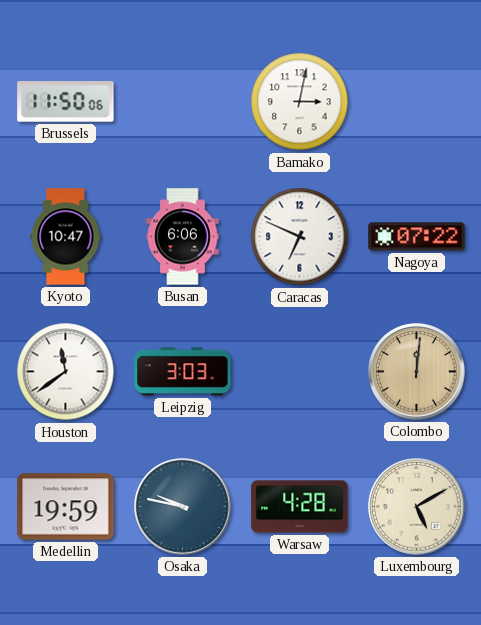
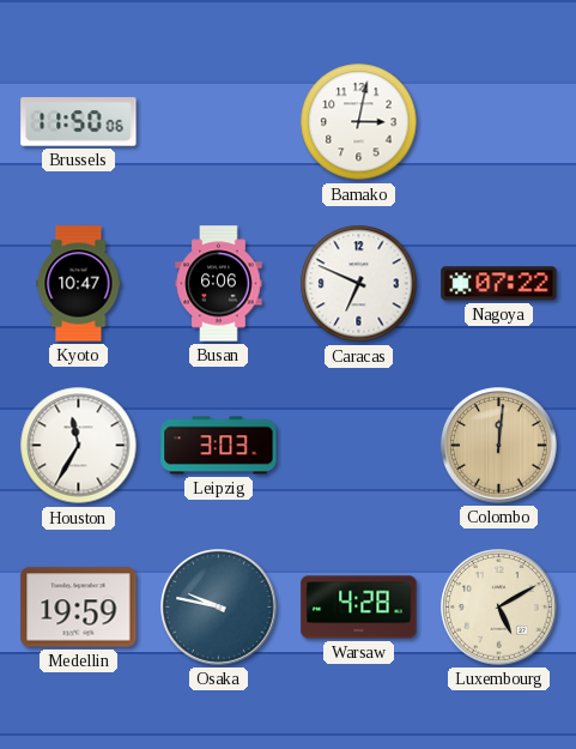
Houston: 11:39 -> 11:35 (79, 446)
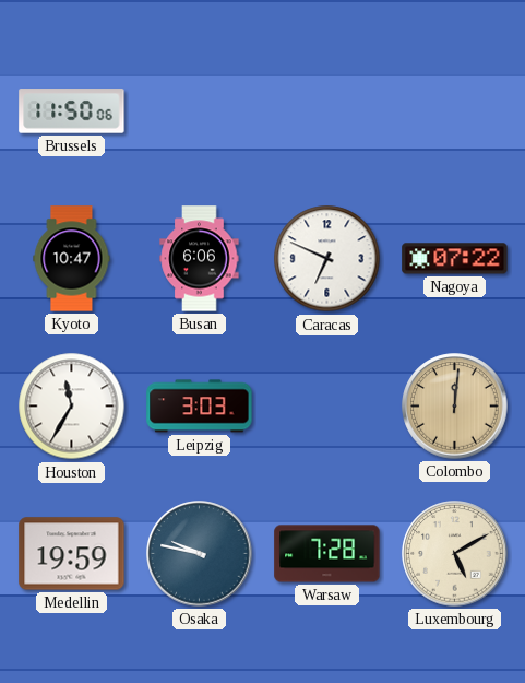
Bamako: 3:02 -> none (359, 122)
Warsaw: 4:28 -> 7:28 (327, 554)
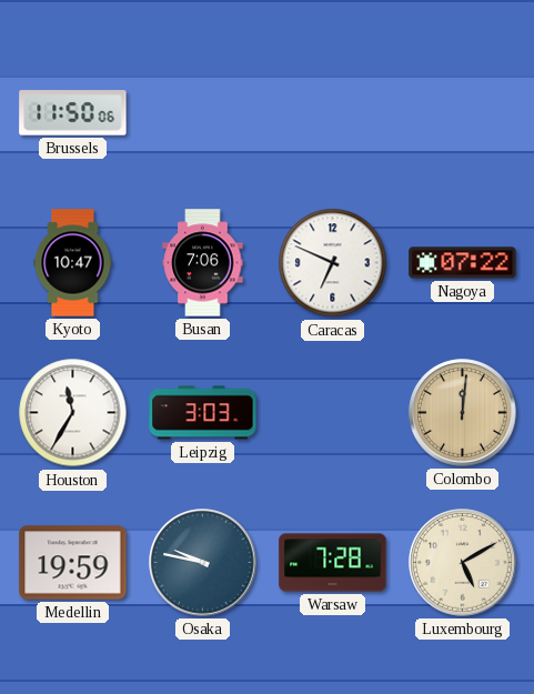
Busan: 6:06 -> 7:06 (203, 263)
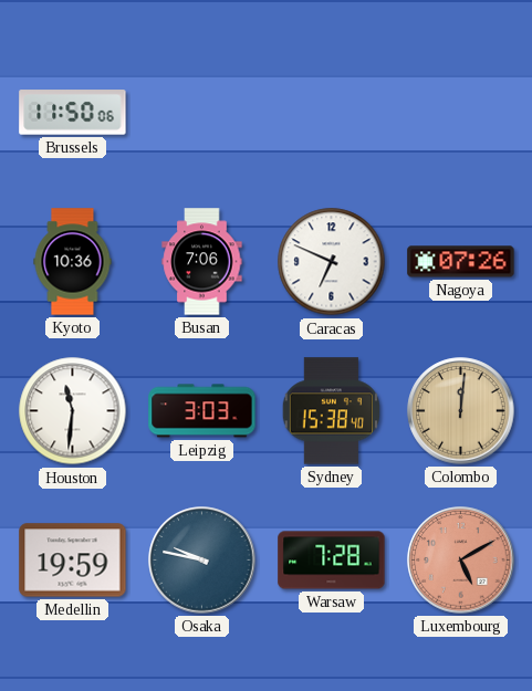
Kyoto: 10:47 -> 10:36 (73, 262)
Nagoya: 07:22 -> 07:26 (461, 262)
Houston: 11:35 -> 11:31 (73, 411)
Sydney: none -> 15:38 (331, 411)
Luxembourg dial: cream -> salmon (461, 561)
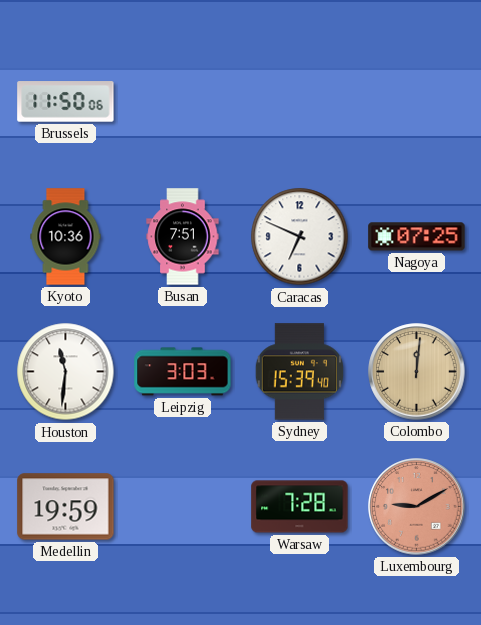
Busan: 7:06 -> 7:51 (183, 237)
Nagoya: 07:26 -> 07:25 (417, 237)
Sydney: 15:38 -> 15:39 (299, 372)
Osaka: 9:47 -> none (202, 561)
Luxembourg: 5:10 -> 9:10 (417, 507)
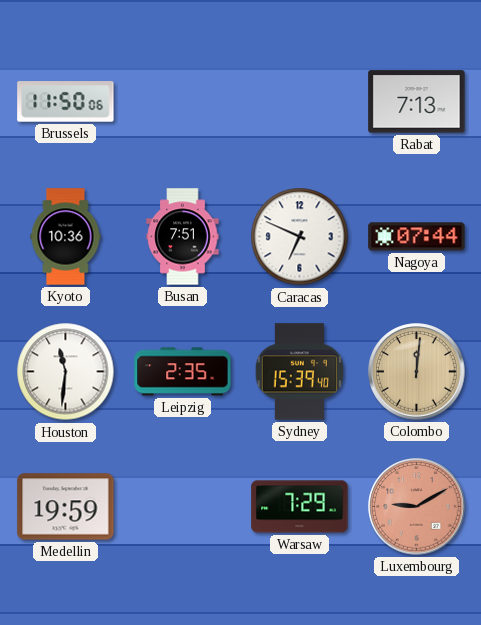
Rabat: none -> 7:13 (417, 102)
Nagoya: 07:25 -> 07:44 (417, 237)
Leipzig: 3:03 -> 2:35 (183, 372)
Warsaw: 7:28 -> 7:29 (300, 507)
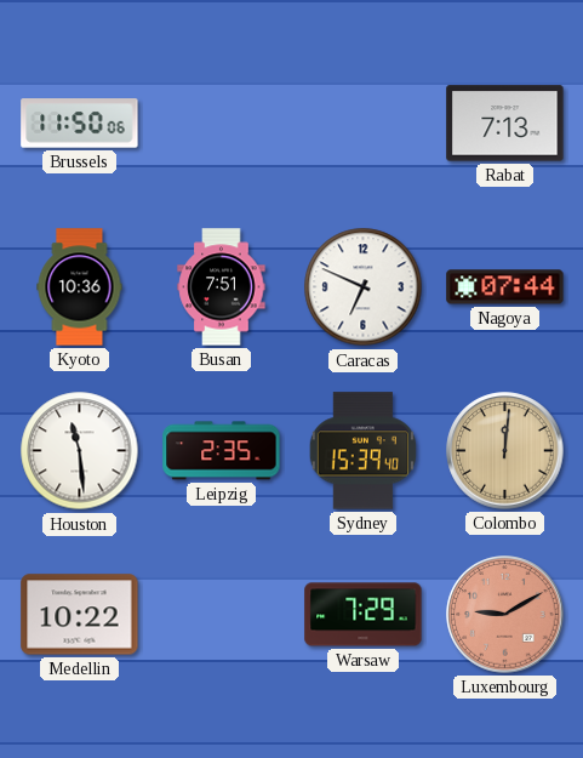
Houston: 11:31 -> 11:29 (80, 451)
Medellin: 19:59 -> 10:22 (80, 615)
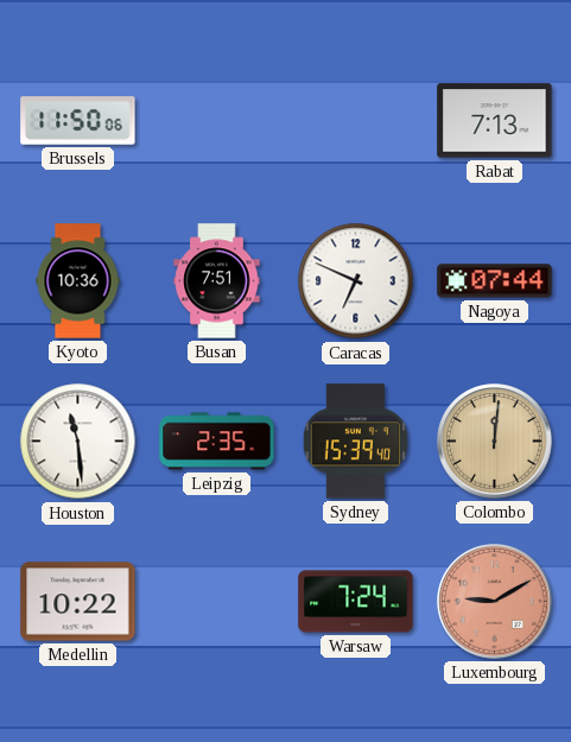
Warsaw: 7:29 -> 7:24 (356, 602)
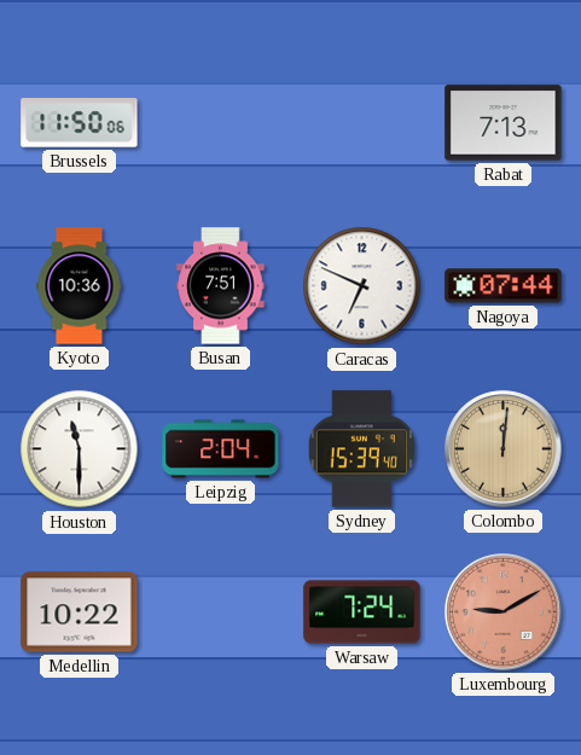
Houston: 11:29 -> 11:30 (80, 449)
Leipzig: 2:35 -> 2:04 (221, 449)
